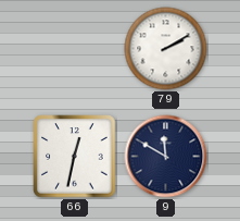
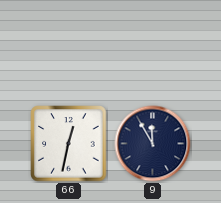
79: 2:10 -> none (166, 49)
9: 11:50 -> 11:55 (153, 144)
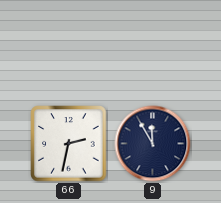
66: 12:32 -> 2:32 (69, 144)
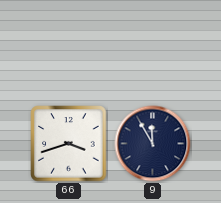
66: 2:32 -> 3:42 (69, 144)
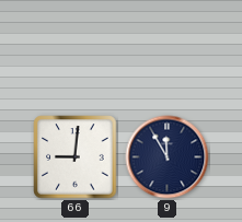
66: 3:42 -> 9:01 (76, 157)
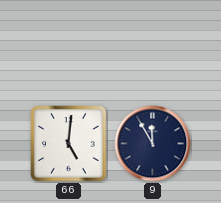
66: 9:01 -> 5:01 (69, 144)
